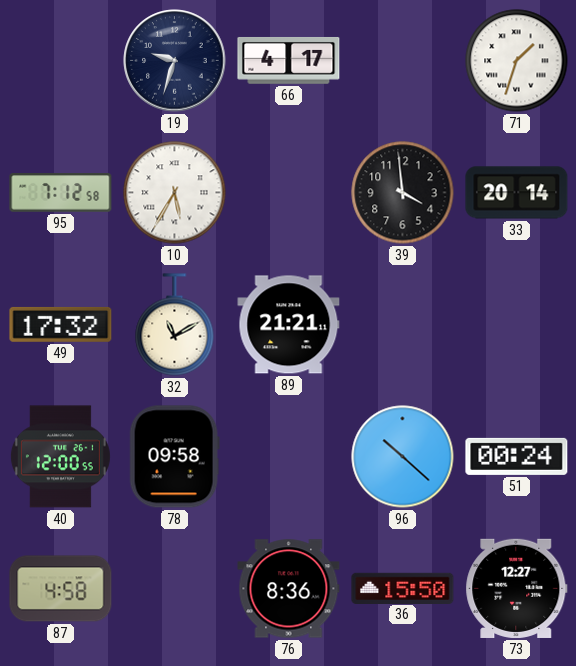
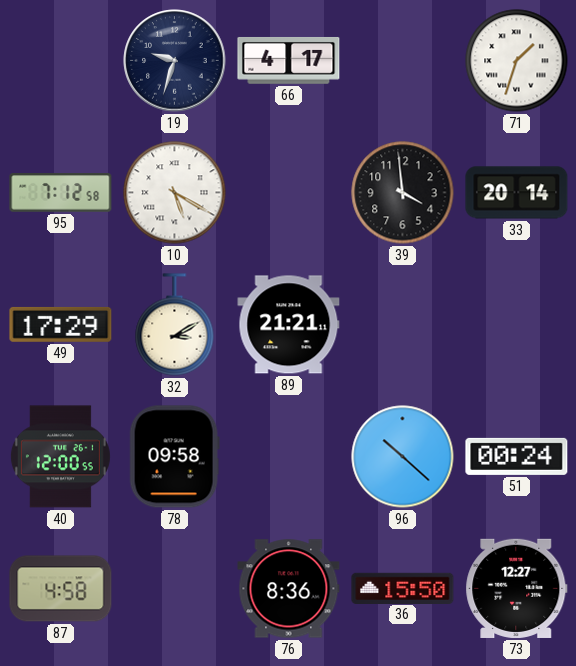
10: 5:35 -> 5:20 (175, 193)
49: 17:32 -> 17:29 (61, 324)
32: 11:10 -> 3:10 (175, 325)
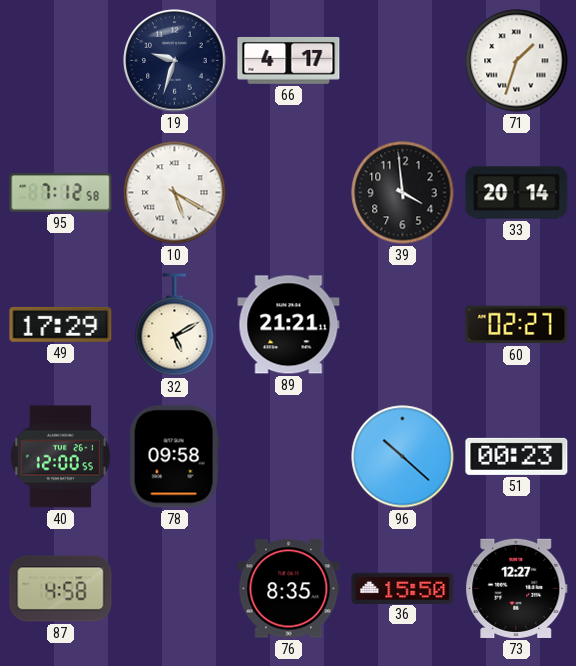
32: 3:10 -> 5:10 (175, 325)
60: none -> 02:27 (517, 325)
51: 00:24 -> 00:23 (517, 456)
76: 8:36 -> 8:35 (289, 589)
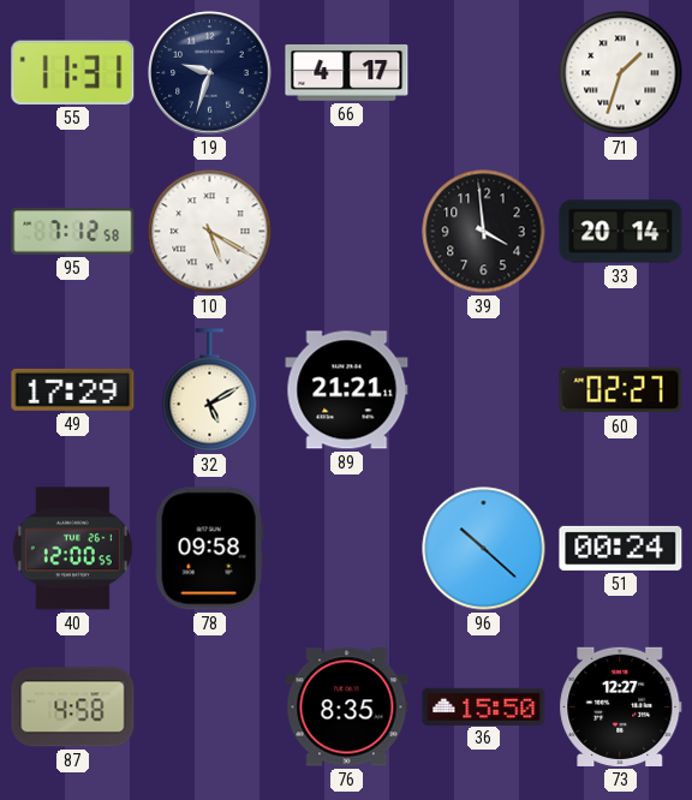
55: none -> 11:31 (73, 72)
51: 00:23 -> 00:24 (621, 548)
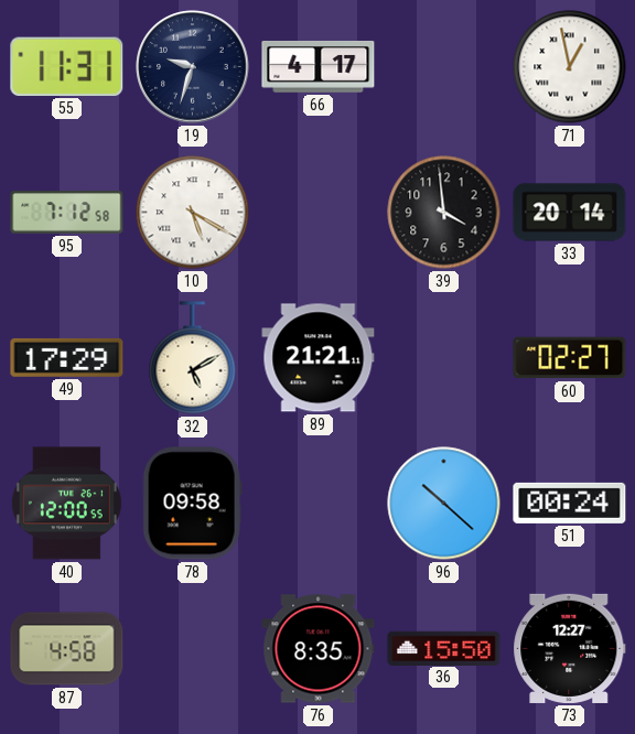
71: 1:33 -> 12:58 (570, 67)
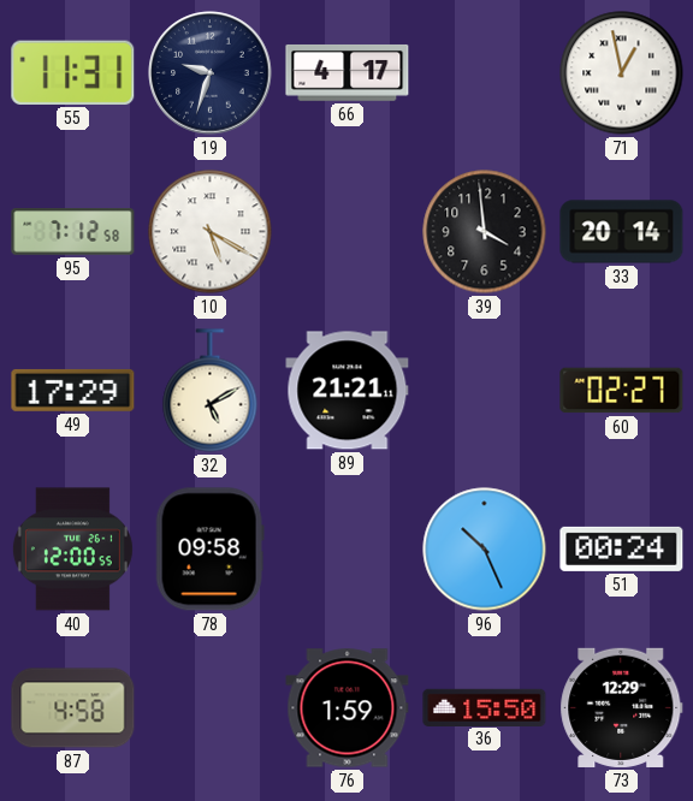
96: 10:22 -> 10:26 (485, 550)
76: 8:35 -> 1:59 (348, 708)
73: 12:27 -> 12:29 (622, 707)
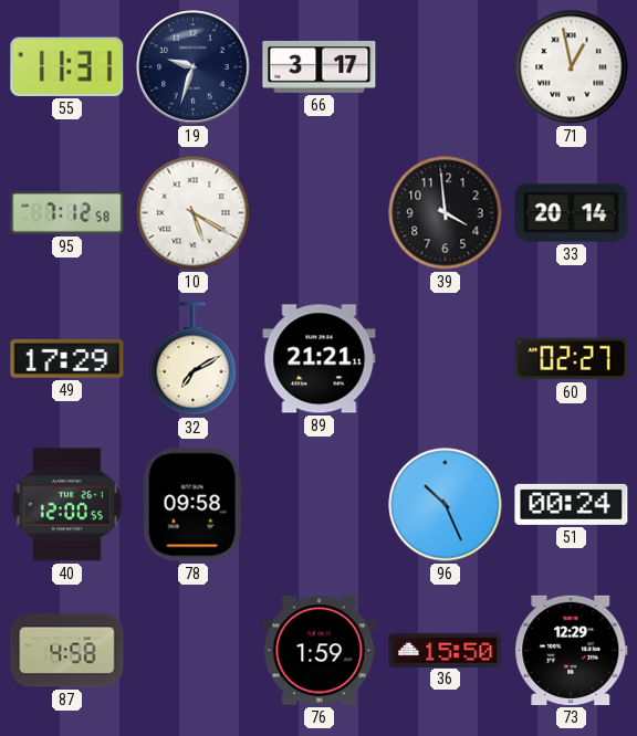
66: 4:17 -> 3:17 (320, 67)
32: 5:10 -> 7:10 (194, 359)
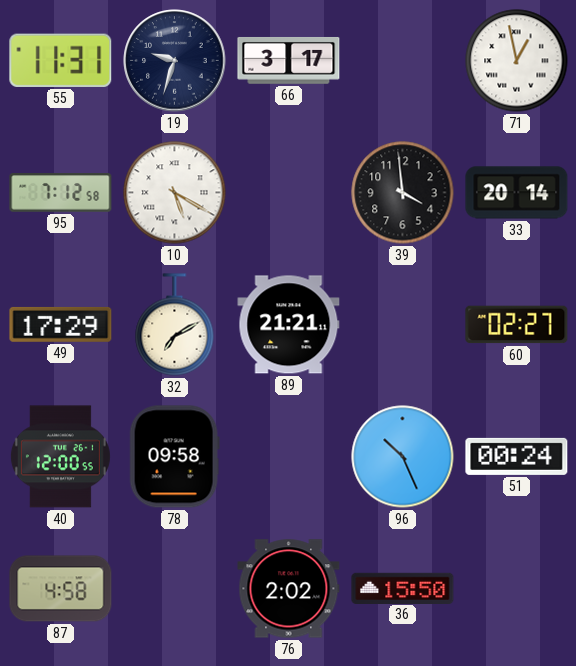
76: 1:59 -> 2:02 (289, 589)
73: 12:29 -> none (572, 650)
